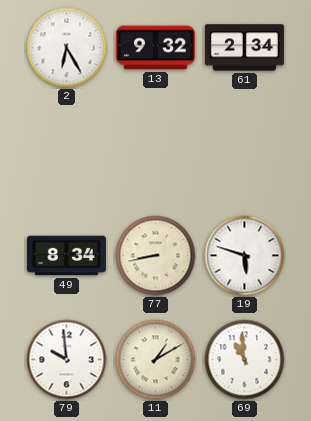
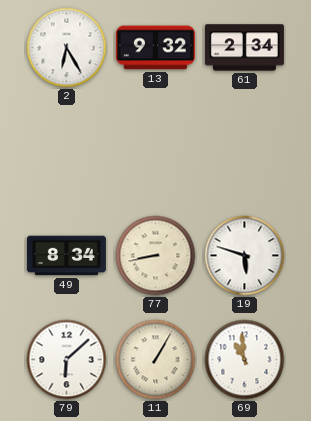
79: 9:59 -> 6:08 (67, 360)
11: 1:10 -> 1:05 (156, 360)
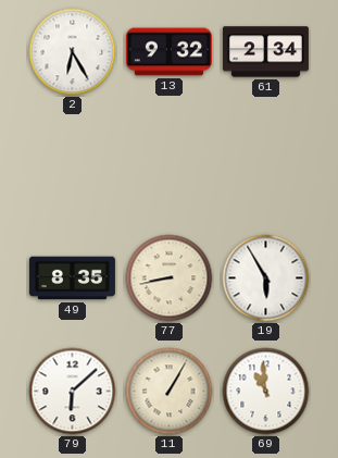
49: 8:34 -> 8:35 (72, 278)
19: 5:48 -> 5:55 (266, 278)
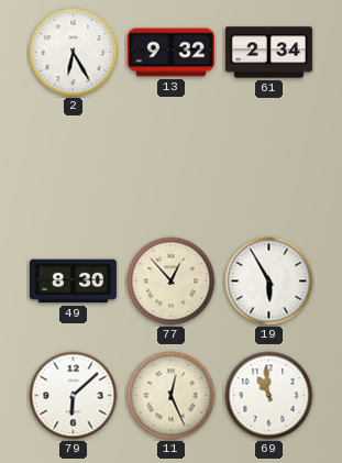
49: 8:35 -> 8:30 (73, 282)
77: 8:43 -> 12:53 (172, 282)
11: 1:05 -> 12:26 (172, 396)
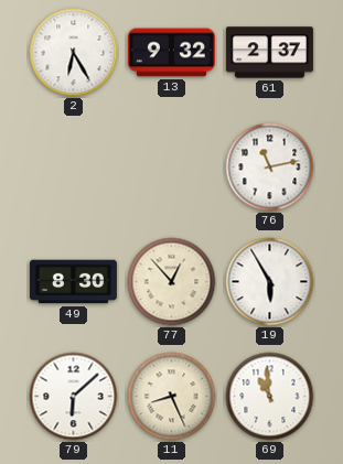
61: 2:34 -> 2:37 (269, 53)
76: none -> 11:13 (270, 168)
11: 12:26 -> 8:26 (172, 397)
